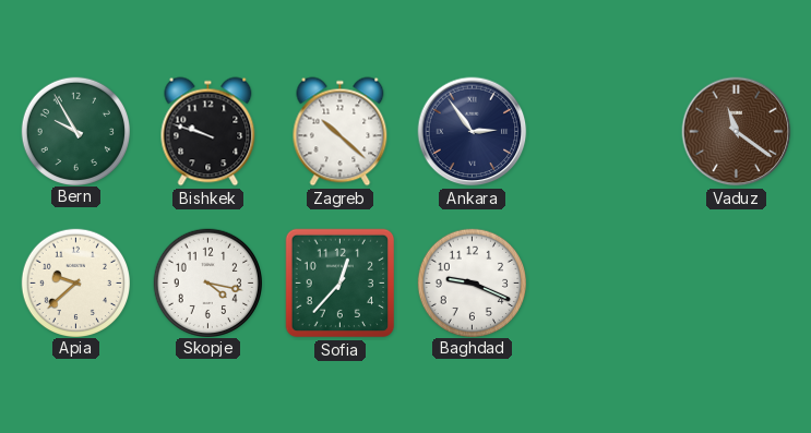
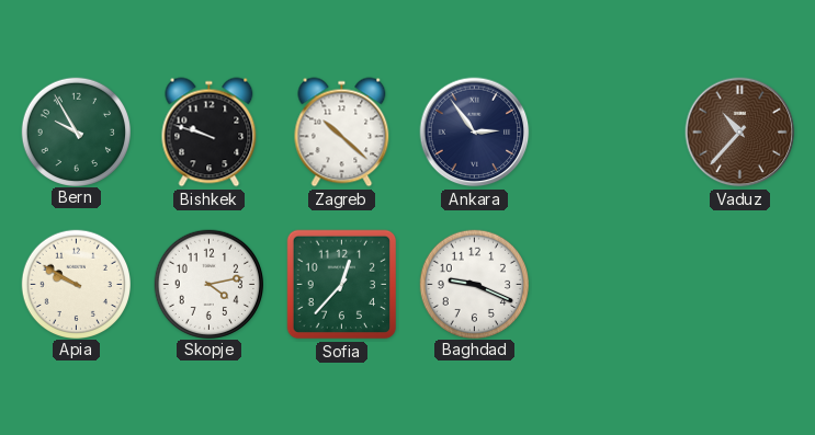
Vaduz: 11:21 -> 10:37 (740, 133)
Apia: 9:38 -> 9:50 (76, 284)
Skopje: 4:17 -> 4:13 (208, 284)
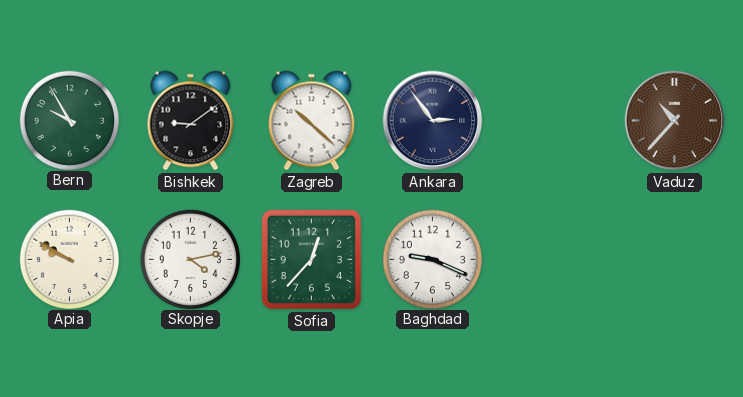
Bishkek: 9:48 -> 9:09 (191, 121)
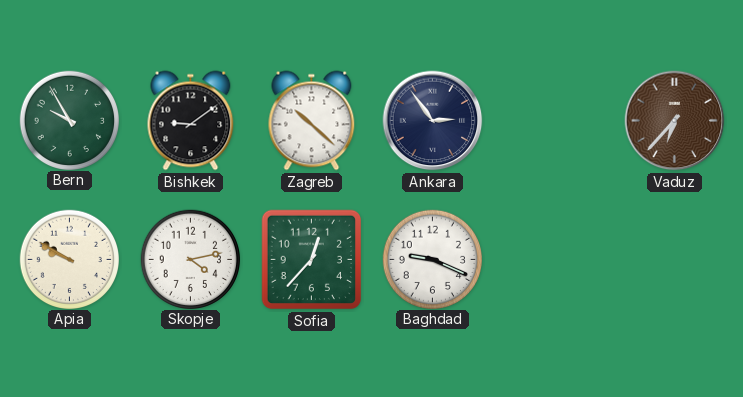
Vaduz: 10:37 -> 6:37 (675, 121)
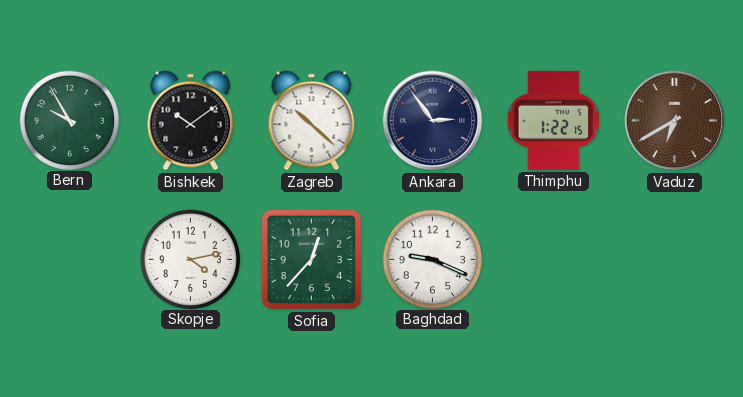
Bishkek: 9:09 -> 10:09 (191, 121)
Thimphu: none -> 1:22 (553, 120)
Vaduz: 6:37 -> 6:40 (675, 121)
Apia: 9:50 -> none (69, 259)
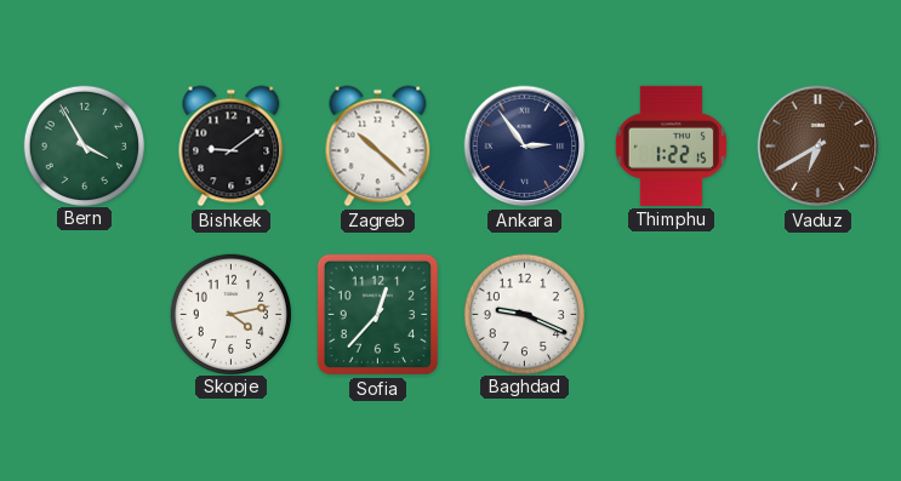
Bern: 9:55 -> 3:55 (84, 145)
Bishkek: 10:09 -> 9:09 (232, 147)
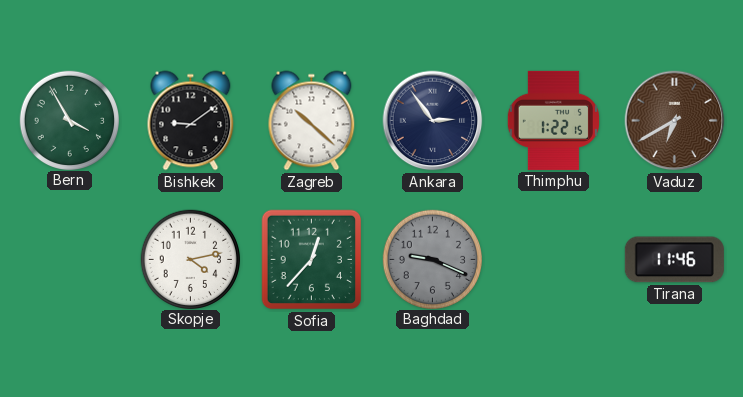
Baghdad dial: white -> grey (432, 259)
Tirana: none -> 11:46 (674, 260)
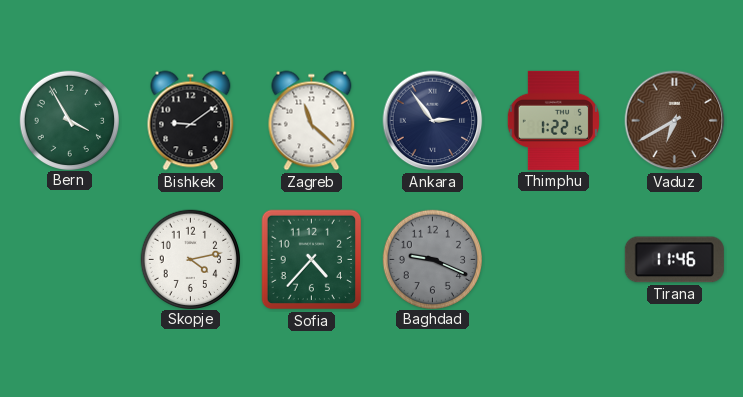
Zagreb: 10:22 -> 11:22 (312, 121)
Sofia: 12:37 -> 4:37 (312, 260)
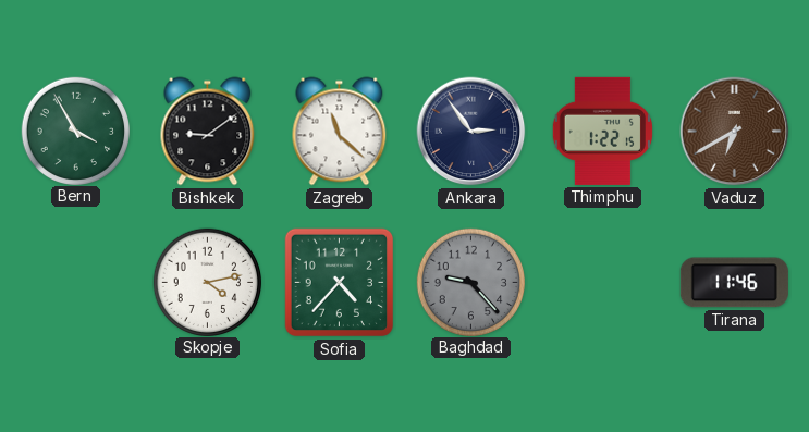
Baghdad: 9:19 -> 9:23 (470, 282)
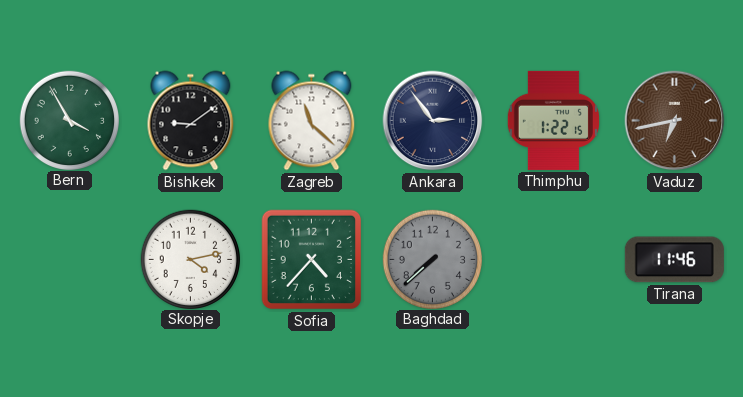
Vaduz: 6:40 -> 6:43 (675, 121)
Baghdad: 9:23 -> 7:38 (432, 259)
